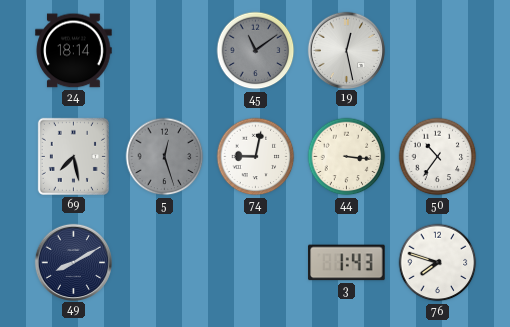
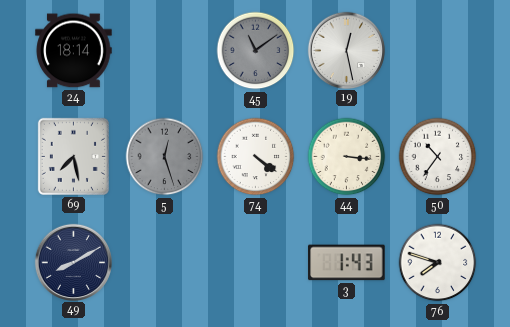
74: 9:02 -> 4:21 (256, 157)
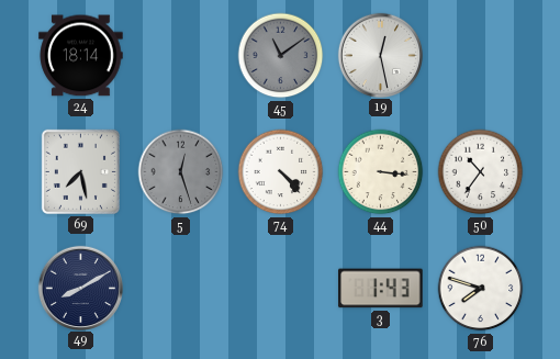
74: 4:21 -> 4:23 (281, 172)
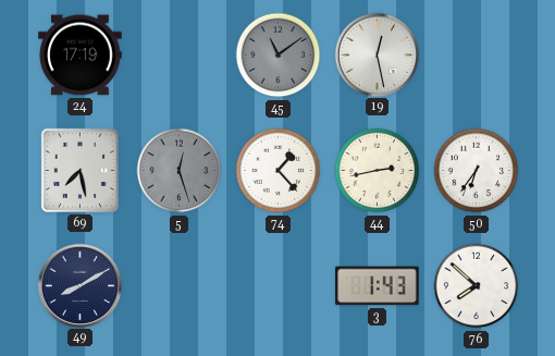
24: 18:14 -> 17:19 (81, 56)
74: 4:23 -> 1:23 (279, 171)
44: 3:16 -> 2:43 (378, 171)
50: 10:36 -> 6:36 (477, 171)
76: 7:48 -> 7:52 (477, 286)
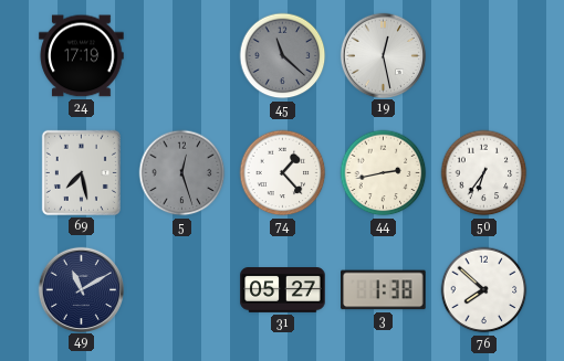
45: 11:09 -> 11:22 (283, 56)
49: 8:10 -> 11:10 (81, 289)
31: none -> 05:27 (283, 290)
3: 1:43 -> 1:38 (384, 290)
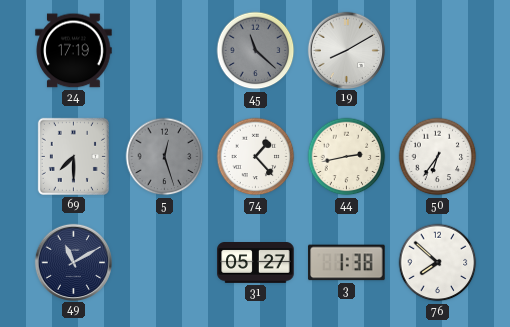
19: 12:28 -> 8:10 (346, 50)
69: 7:28 -> 7:30 (73, 156)
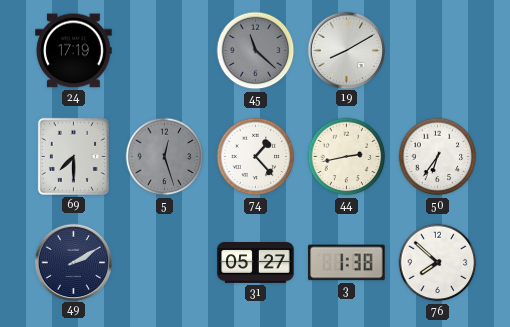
49: 11:10 -> 2:10 (73, 262)
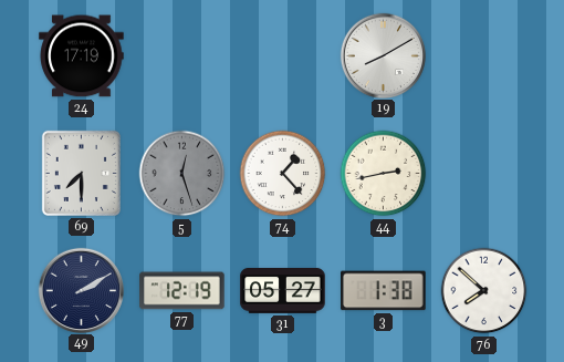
45: 11:22 -> none (256, 51)
50: 6:36 -> none (438, 157)
77: none -> 12:19 (182, 291)
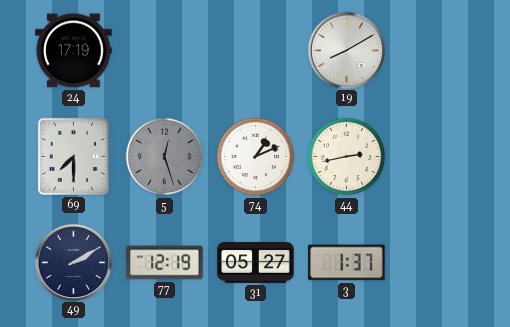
74: 1:23 -> 1:11 (256, 157)
3: 1:38 -> 1:37 (347, 263)
76: 7:52 -> none (484, 291)
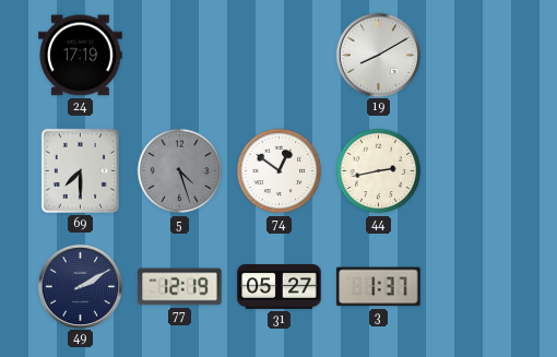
5: 12:27 -> 4:27 (180, 171)
74: 1:11 -> 12:51 (280, 171)
